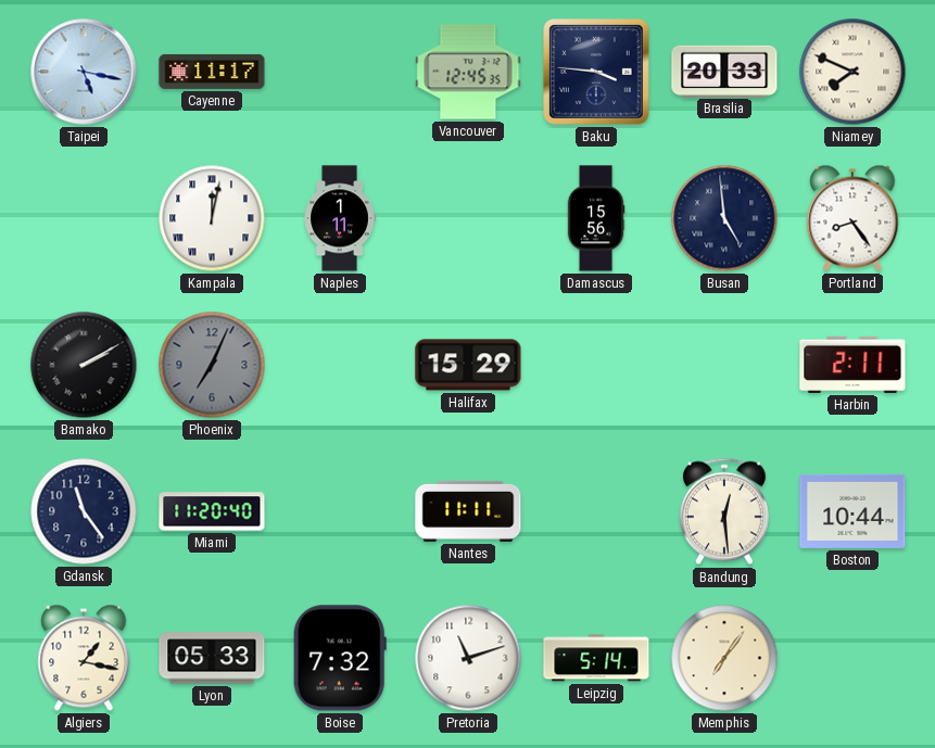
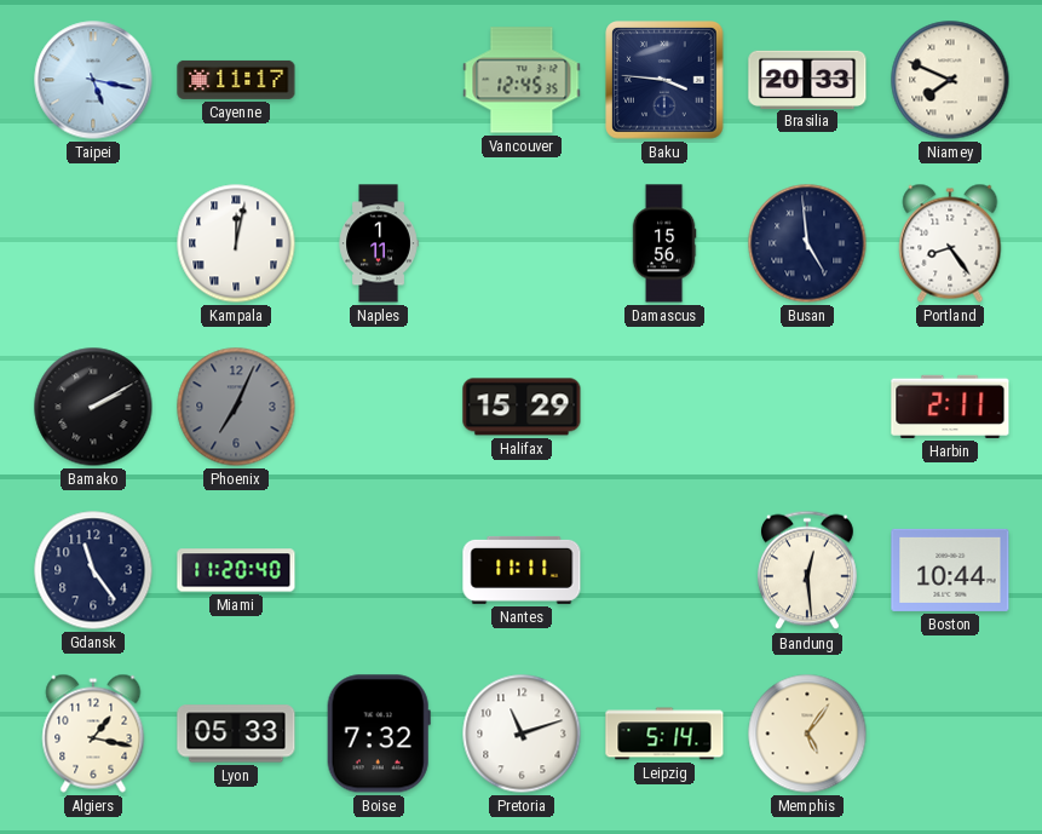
Memphis: 7:06 -> 5:06 (807, 734)
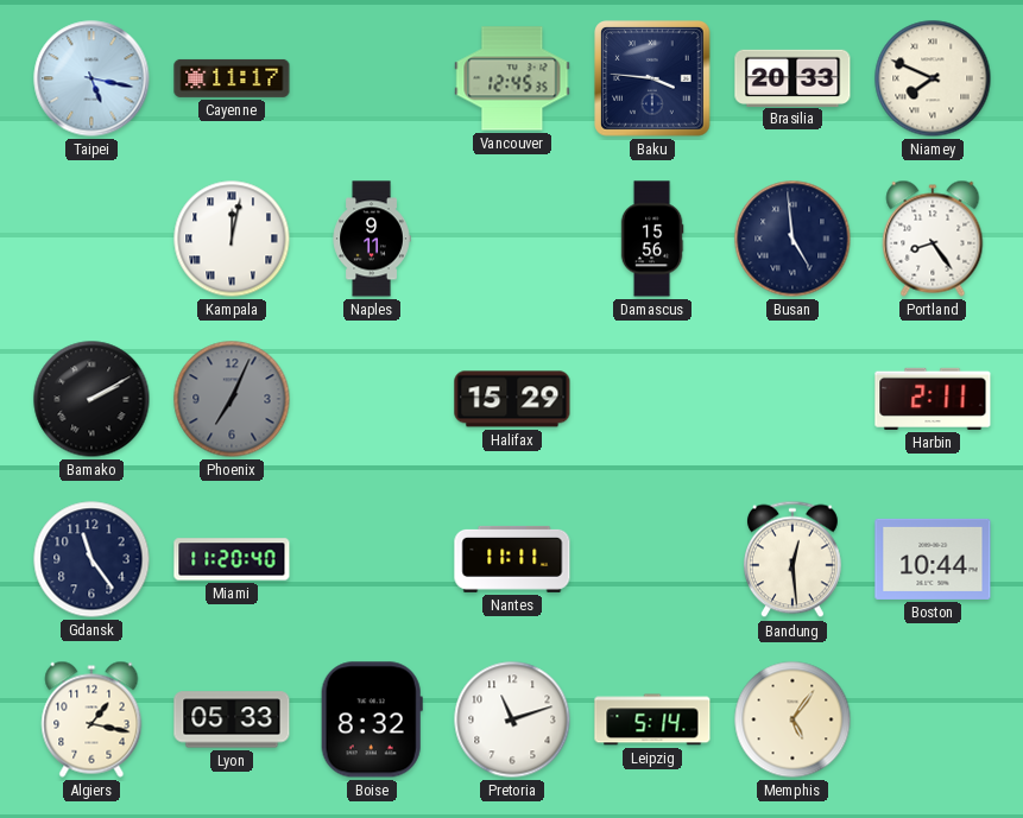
Naples: 1:11 -> 9:11 (372, 239)
Boise: 7:32 -> 8:32 (372, 719)
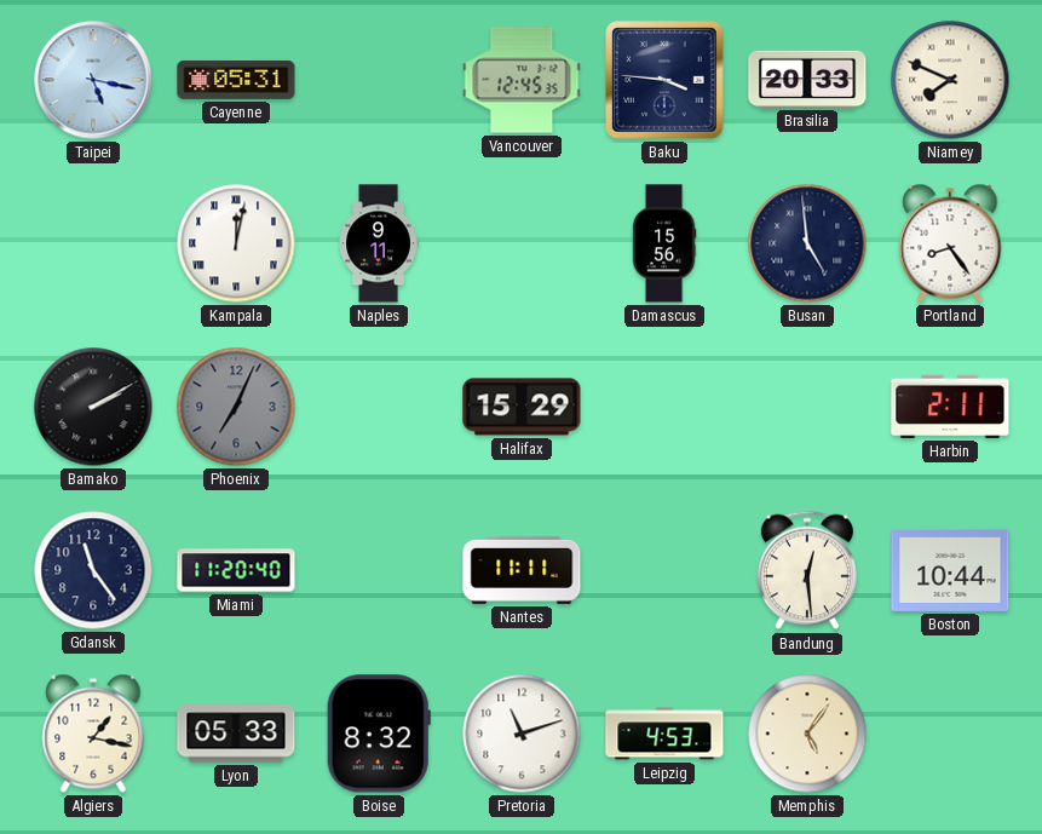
Cayenne: 11:17 -> 05:31 (236, 80)
Leipzig: 5:14 -> 4:53 (664, 734)
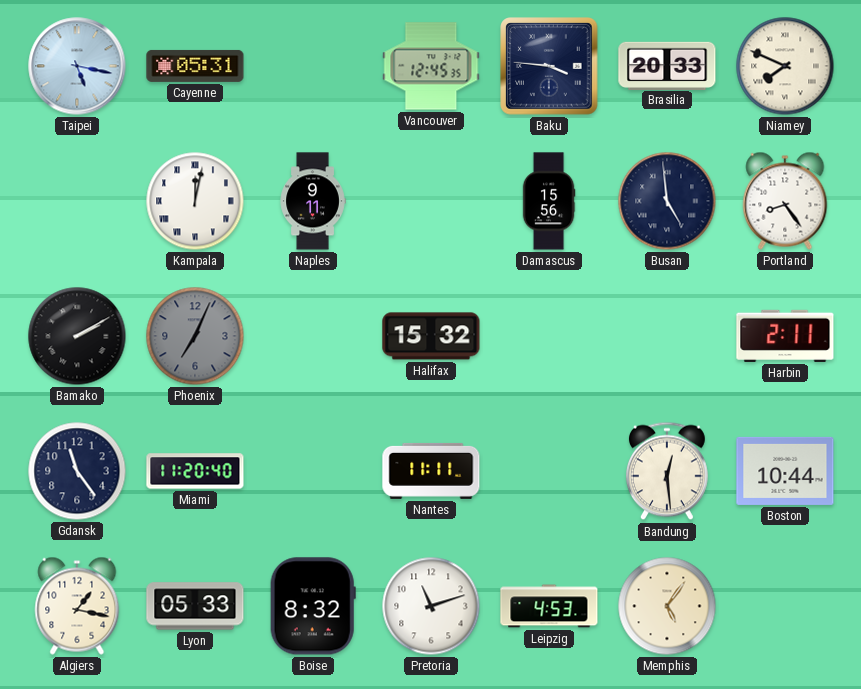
Halifax: 15:29 -> 15:32 (431, 336)
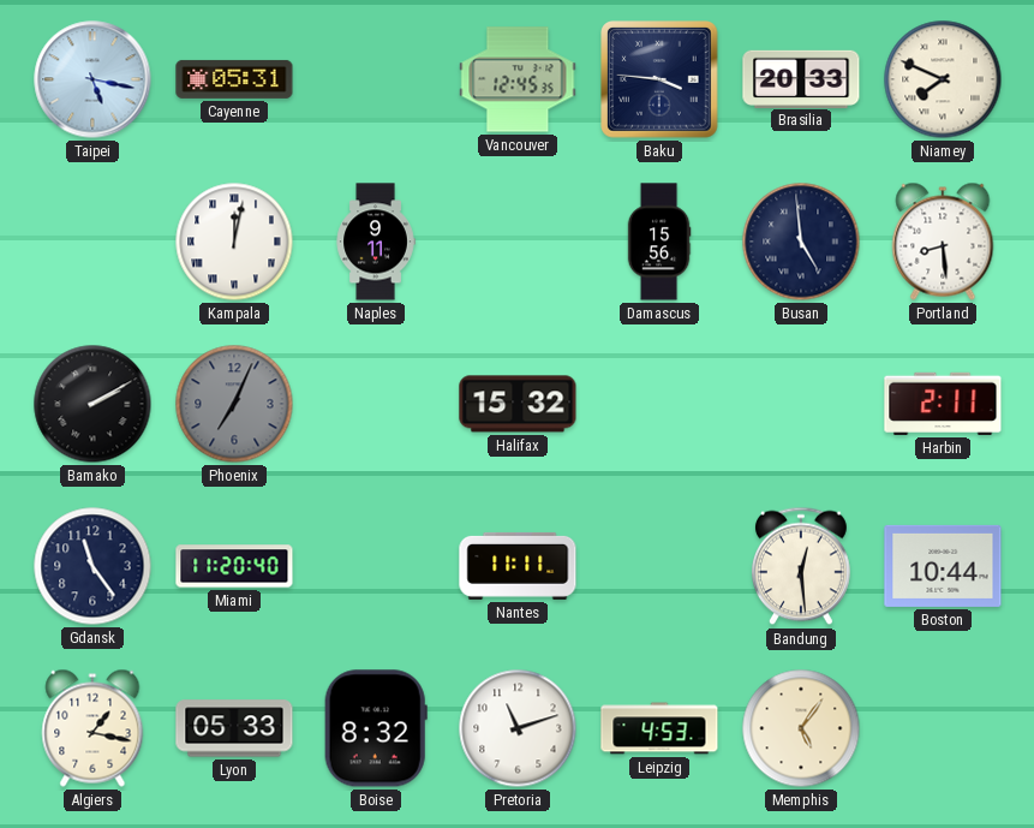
Portland: 8:24 -> 8:29 (943, 242)
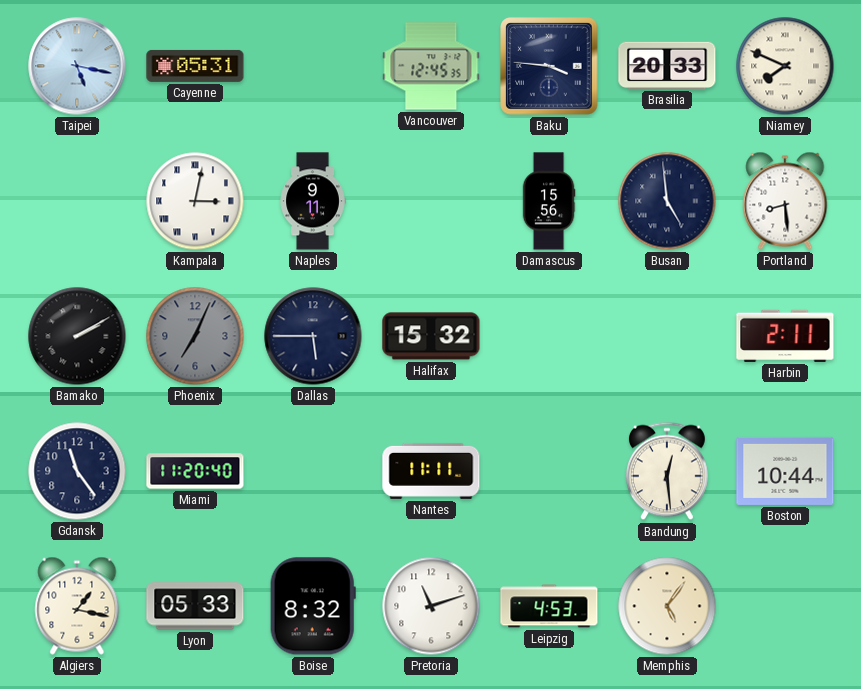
Kampala: 12:02 -> 3:02 (195, 201)
Dallas: none -> 5:45 (313, 336)
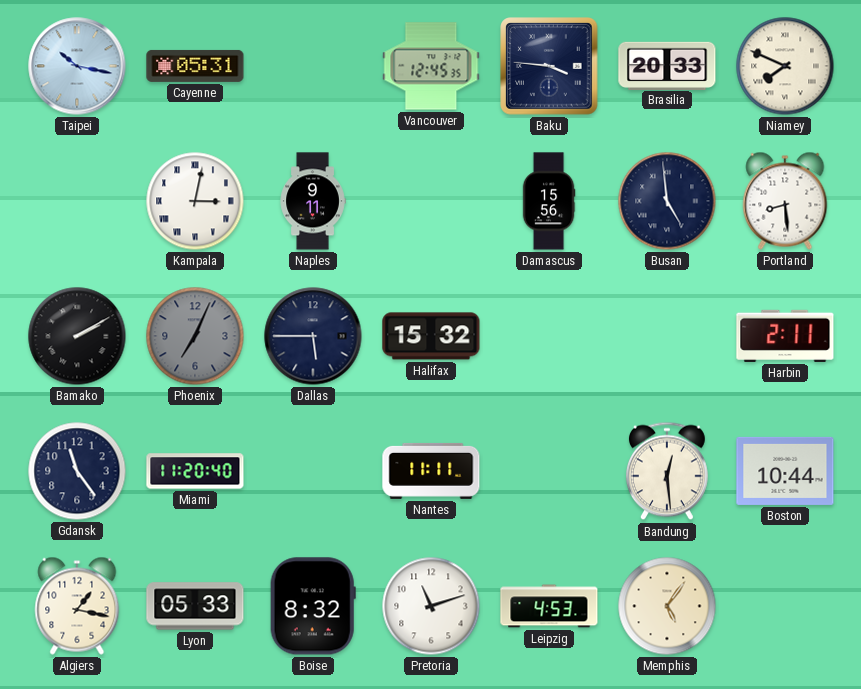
Taipei: 5:17 -> 10:17 (77, 66)
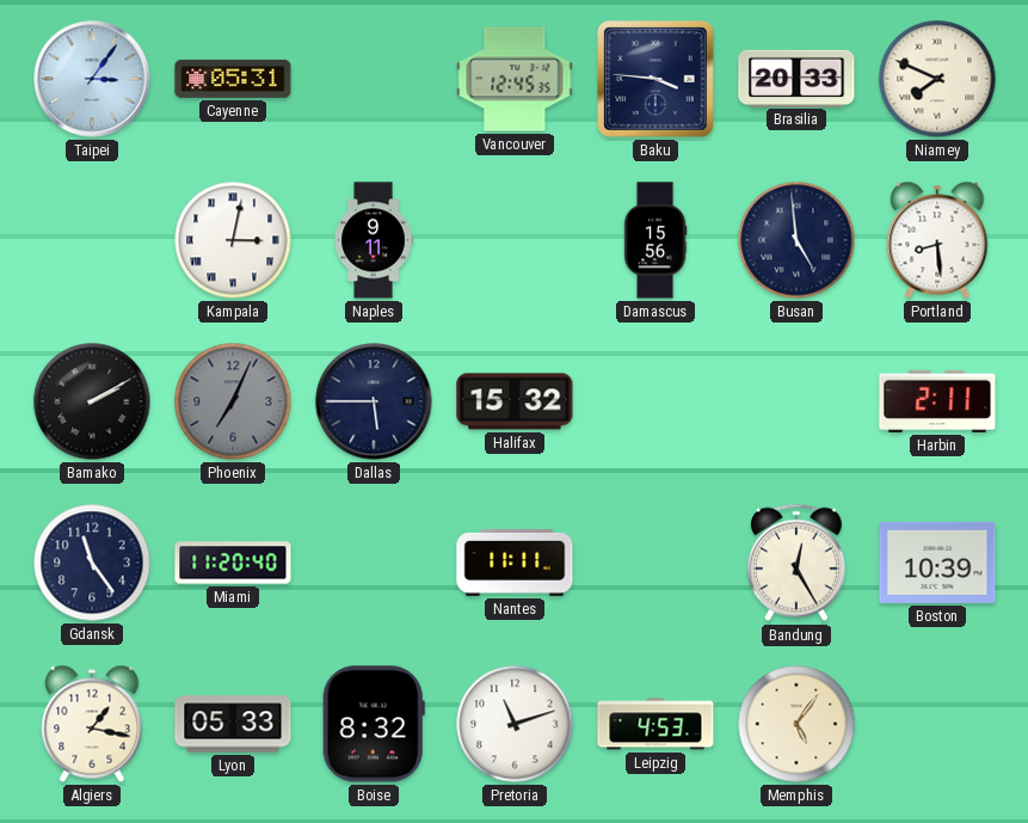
Taipei: 10:17 -> 3:06 (92, 79)
Bandung: 12:29 -> 12:25 (796, 563)
Boston: 10:44 -> 10:39 (937, 563)
